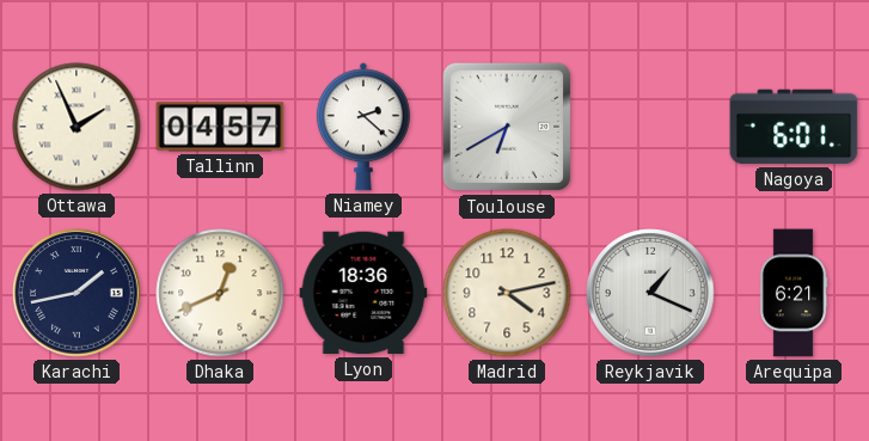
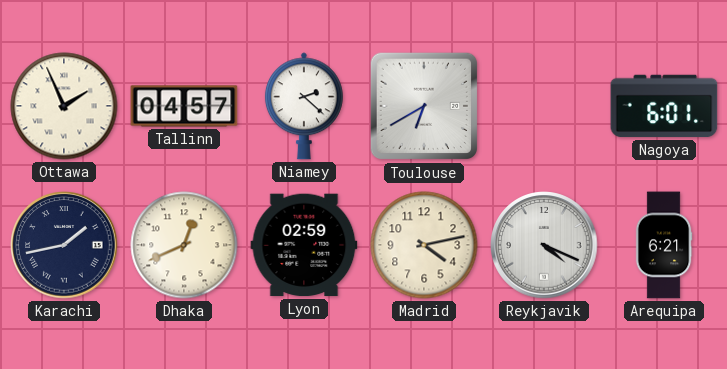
Lyon: 18:36 -> 02:59 (304, 245)
Reykjavik: 1:19 -> 4:19 (544, 245)
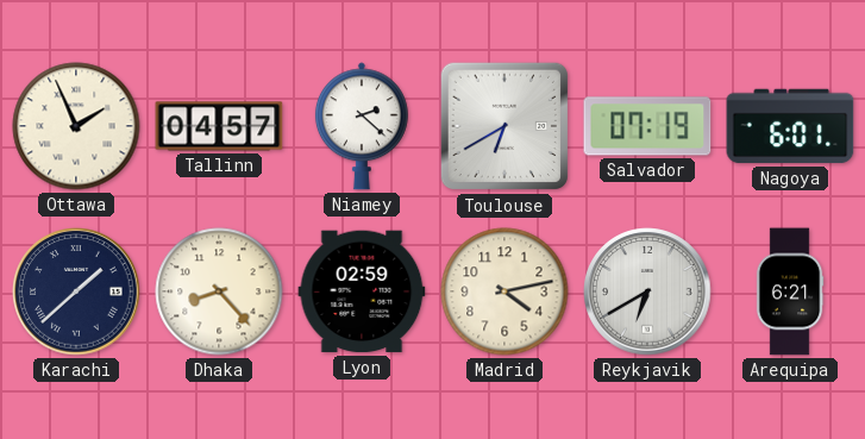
Salvador: none -> 07:19 (647, 126)
Karachi: 1:43 -> 1:38 (76, 291)
Dhaka: 12:41 -> 8:23 (219, 291)
Reykjavik: 4:19 -> 6:40 (647, 291)
